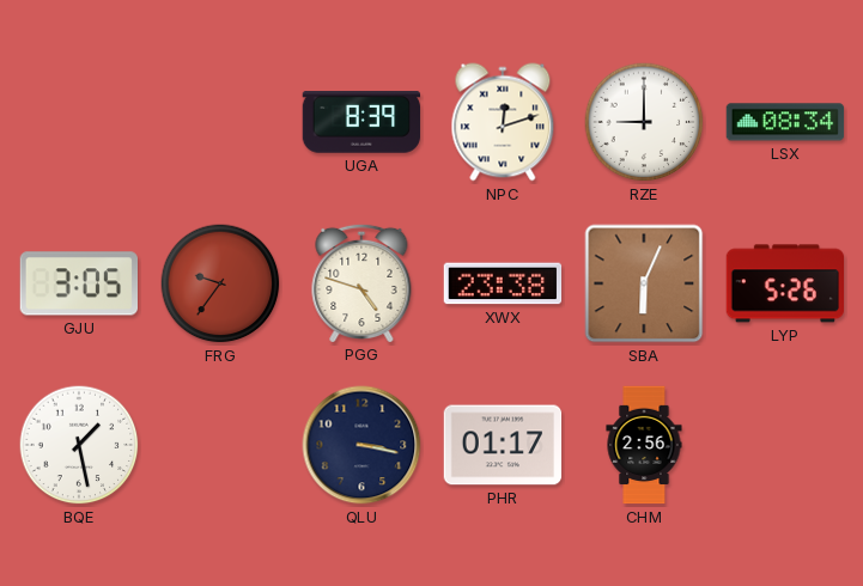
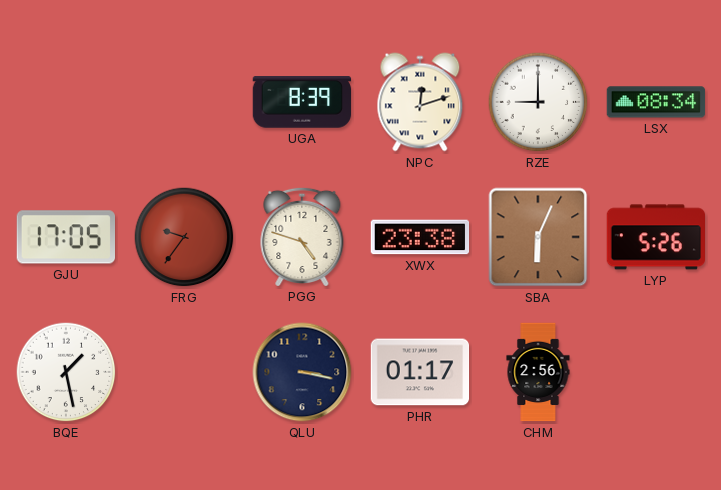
GJU: 3:05 -> 17:05 (65, 237)
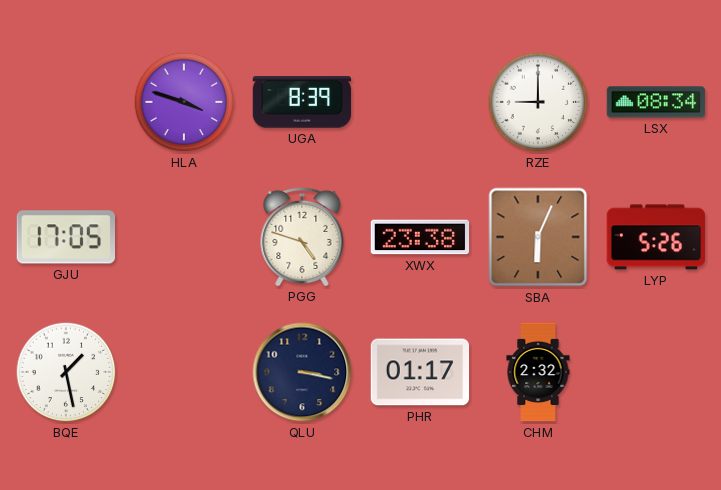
HLA: none -> 3:48 (184, 102)
NPC: 12:12 -> none (420, 102)
FRG: 9:36 -> none (184, 237)
CHM: 2:56 -> 2:32 (538, 372)
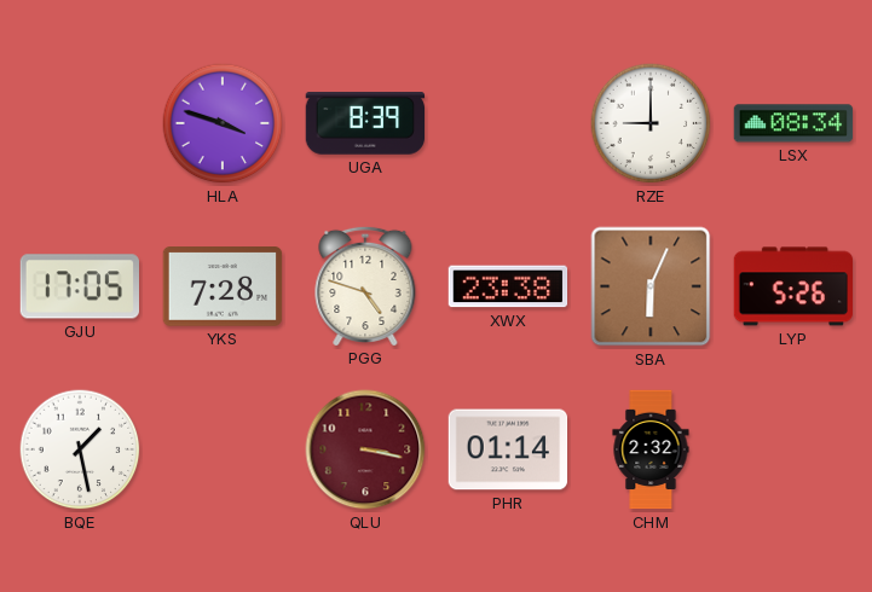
YKS: none -> 7:28 (223, 288)
QLU dial: navy -> burgundy (365, 449)
PHR: 01:17 -> 01:14 (508, 449)
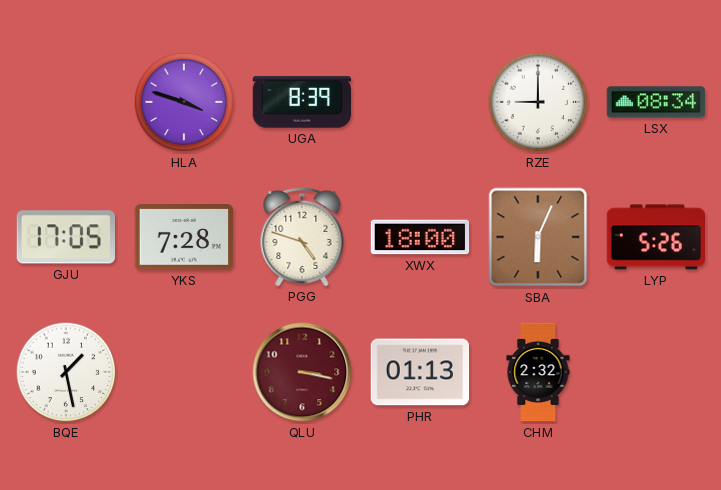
XWX: 23:38 -> 18:00 (420, 237)
PHR: 01:14 -> 01:13 (420, 372)
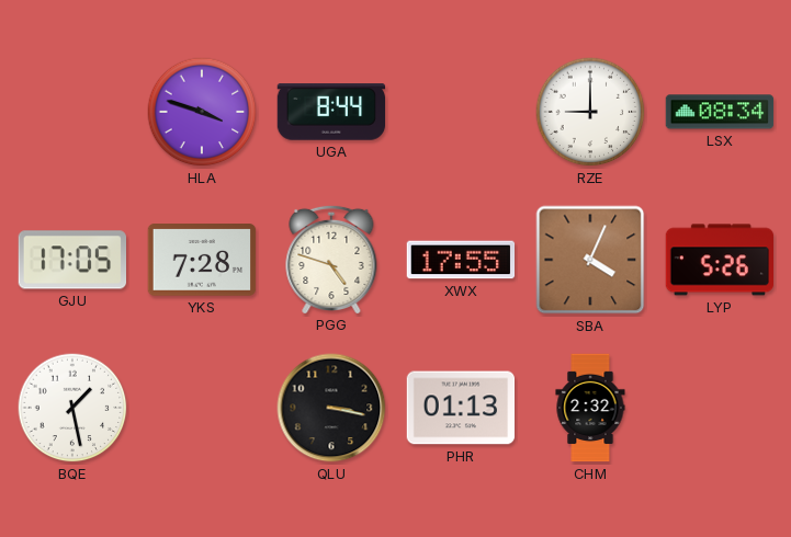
UGA: 8:39 -> 8:44 (331, 112)
XWX: 18:00 -> 17:55 (461, 260)
SBA: 6:04 -> 4:04 (590, 260)
QLU dial: burgundy -> black (331, 408)
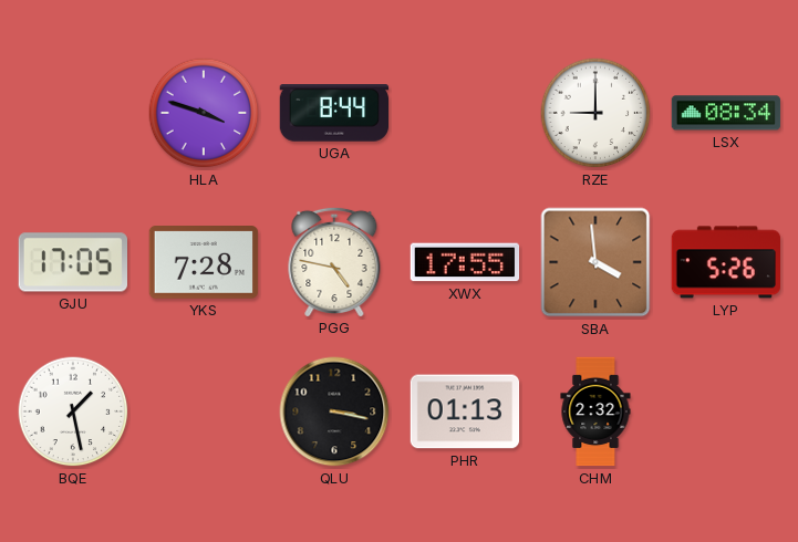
PGG: 4:48 -> 4:47 (334, 261)
SBA: 4:04 -> 3:59 (595, 262)
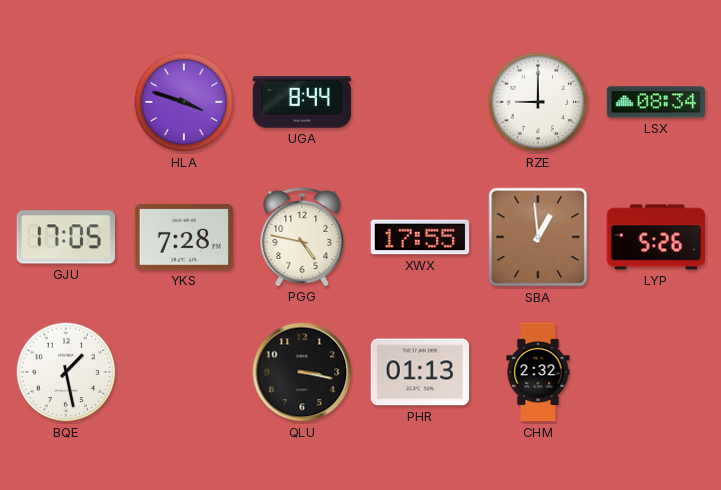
SBA: 3:59 -> 12:59 (538, 237)
